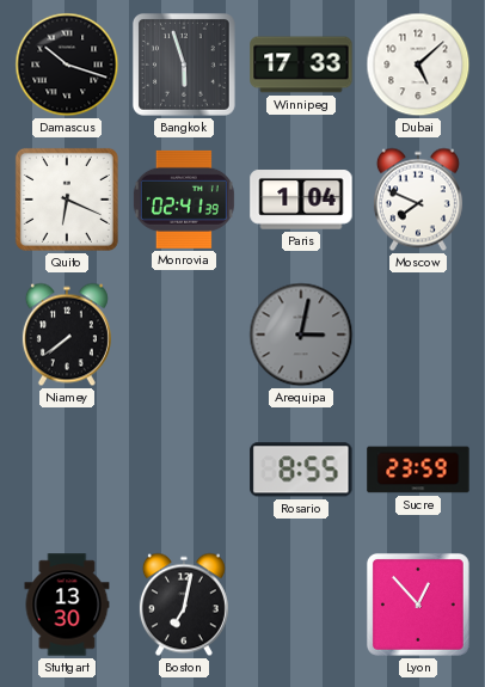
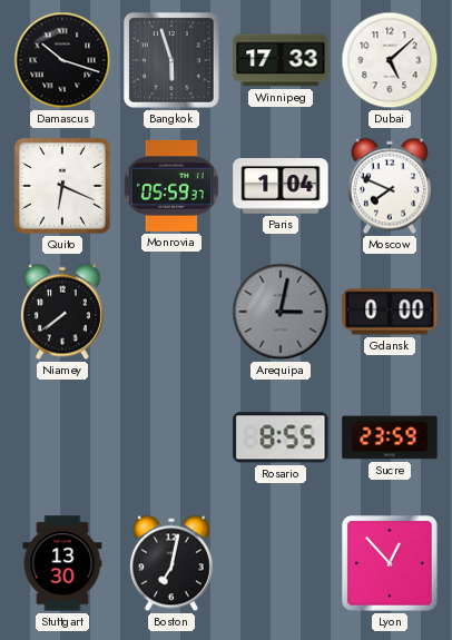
Monrovia: 02:41 -> 05:59 (171, 186)
Gdansk: none -> 0:00 (390, 312)
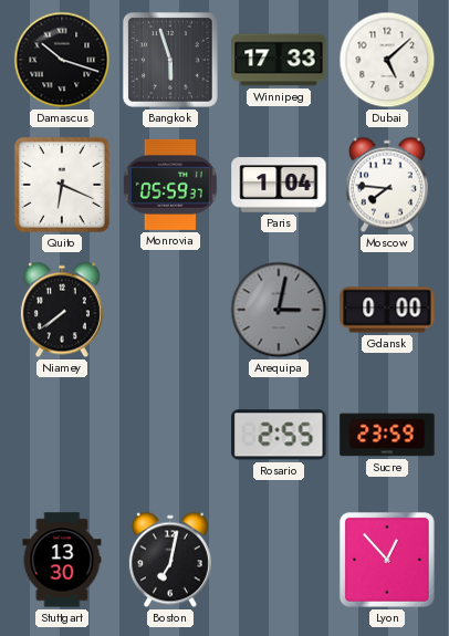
Moscow: 7:49 -> 7:46 (387, 185)
Rosario: 8:55 -> 2:55 (279, 435)
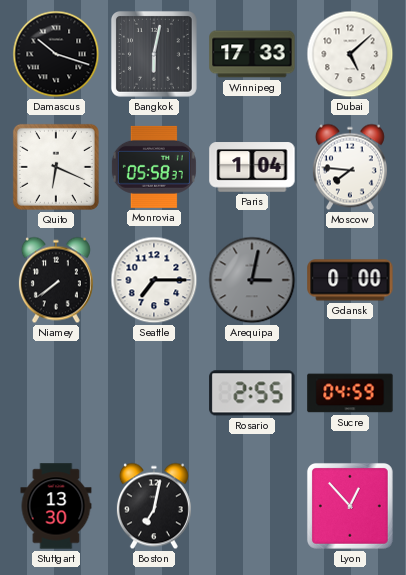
Bangkok: 5:57 -> 6:02 (154, 54)
Monrovia: 05:59 -> 05:58 (154, 167)
Seattle: none -> 7:15 (154, 280)
Sucre: 23:59 -> 04:59 (350, 393)
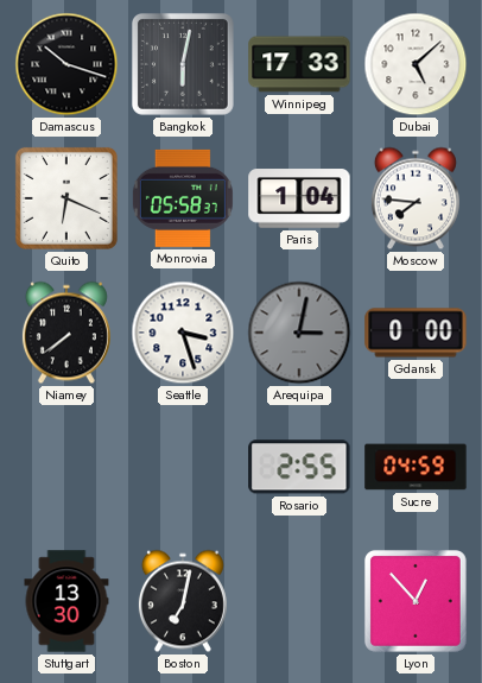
Seattle: 7:15 -> 3:27 (183, 333)
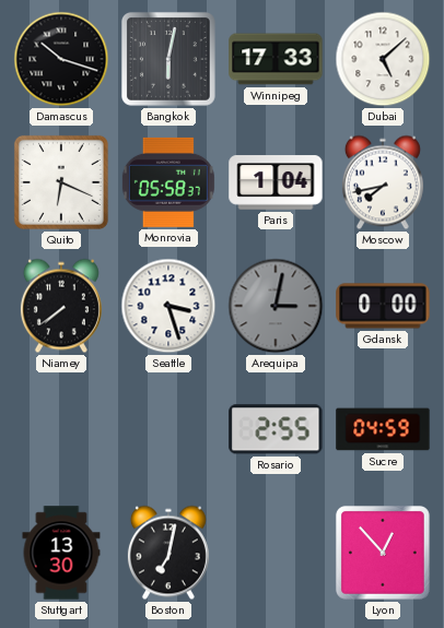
Moscow: 7:46 -> 7:43 (383, 182)
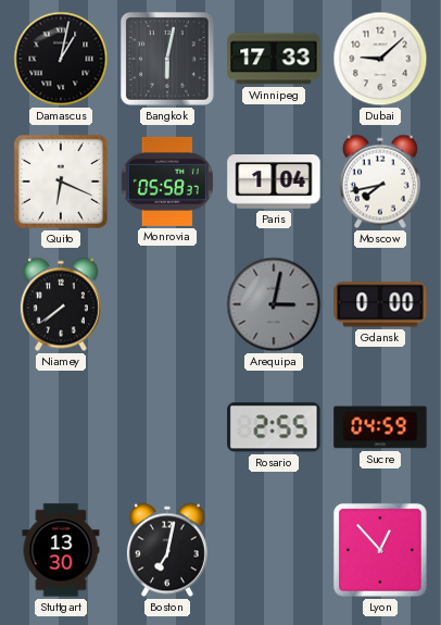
Damascus: 10:18 -> 1:02 (61, 59)
Dubai: 5:08 -> 9:08 (380, 59)
Seattle: 3:27 -> none (168, 306)
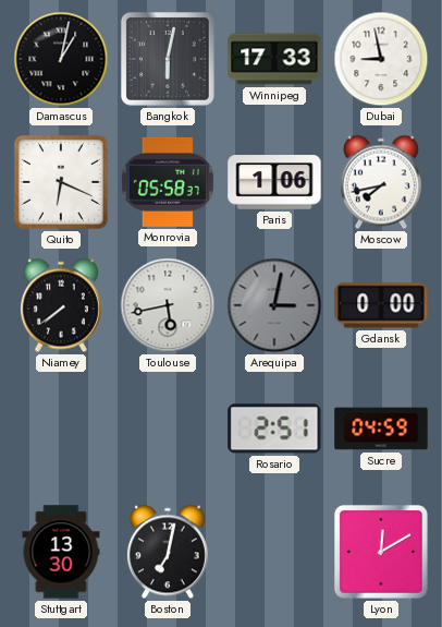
Dubai: 9:08 -> 8:58 (381, 59)
Paris: 1:04 -> 1:06 (274, 182)
Toulouse: none -> 5:43 (168, 305)
Rosario: 2:55 -> 2:51 (274, 429)
Lyon: 12:53 -> 12:10 (381, 552)
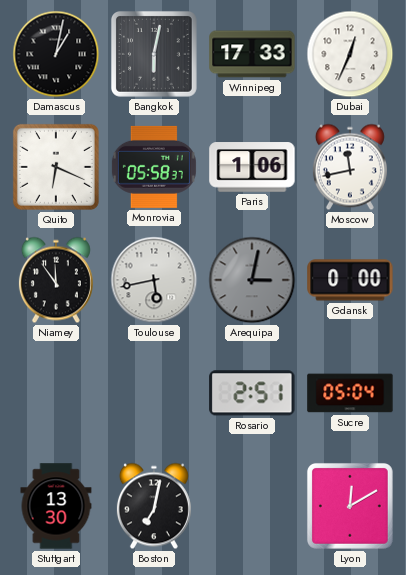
Dubai: 8:58 -> 12:34 (350, 54)
Moscow: 7:43 -> 11:43 (350, 167)
Niamey: 7:39 -> 11:54 (56, 280)
Sucre: 04:59 -> 05:04 (350, 393)
